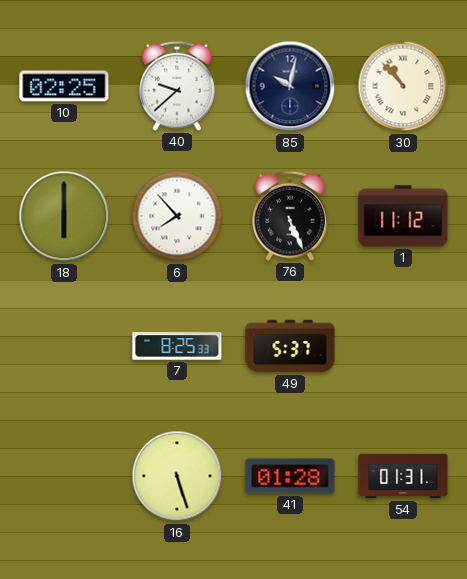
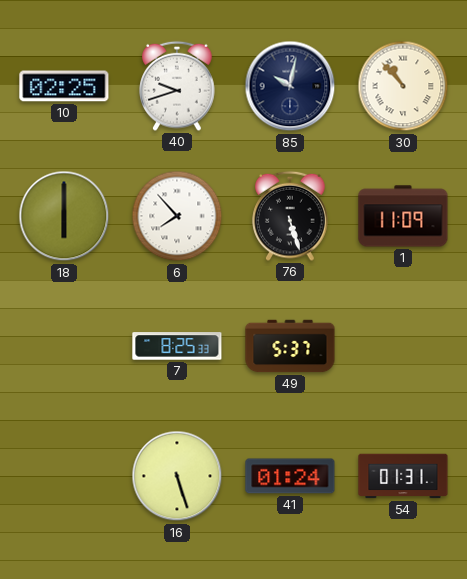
40: 9:38 -> 9:42 (177, 86)
76: 5:26 -> 5:27 (290, 216)
1: 11:12 -> 11:09 (403, 216)
41: 01:28 -> 01:24 (290, 476)
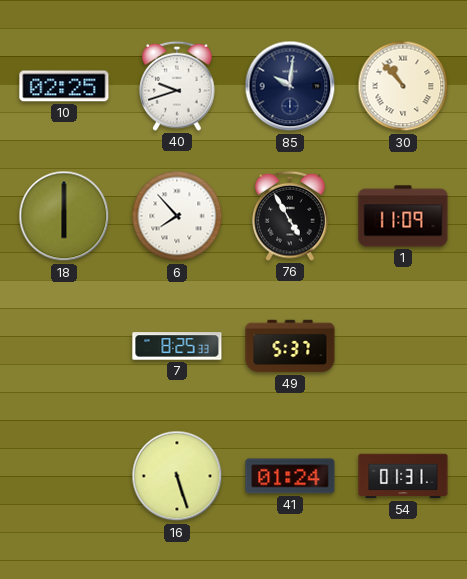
85: 10:02 -> 10:01 (290, 86)
76: 5:27 -> 4:55 (290, 216)
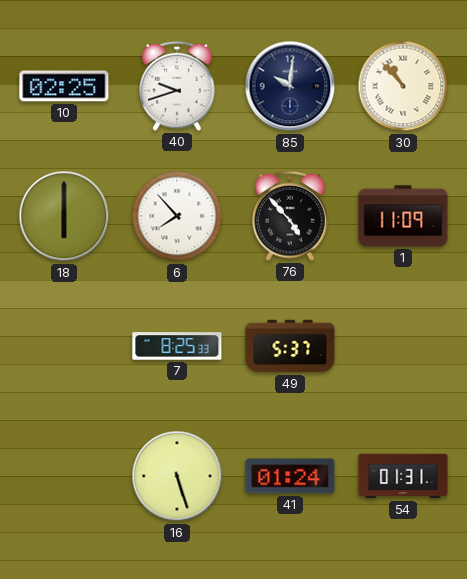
76: 4:55 -> 4:53 (290, 216)
